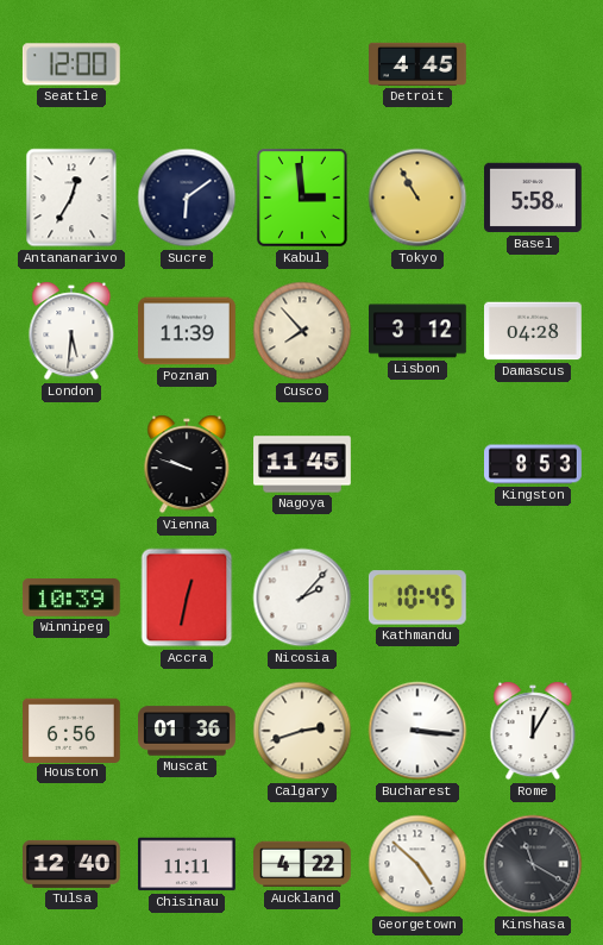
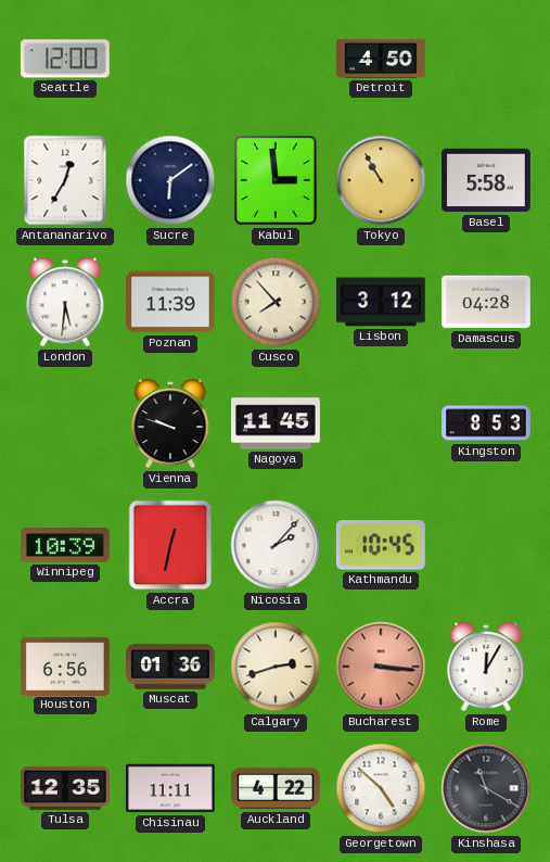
Detroit: 4:45 -> 4:50 (382, 59)
Bucharest dial: white -> salmon (381, 667)
Tulsa: 12:40 -> 12:35 (66, 788)
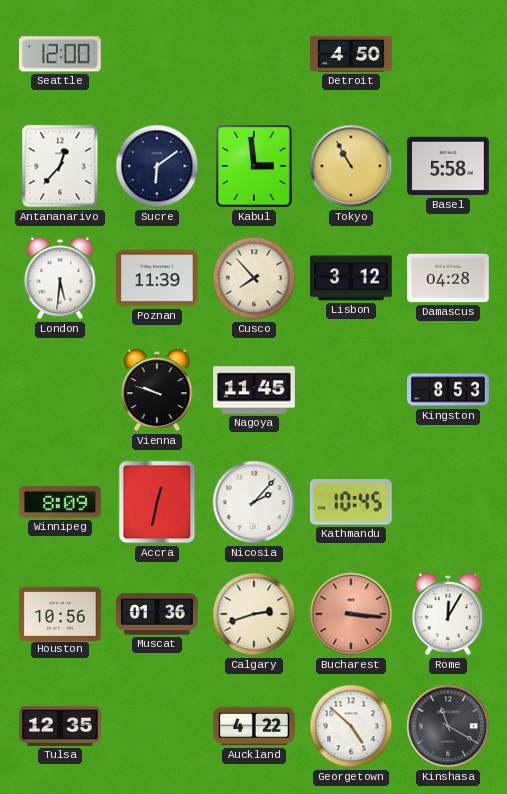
Antananarivo: 12:35 -> 12:37 (60, 166)
Winnipeg: 10:39 -> 8:09 (60, 503)
Houston: 6:56 -> 10:56 (61, 613)
Chisinau: 11:11 -> none (171, 788)
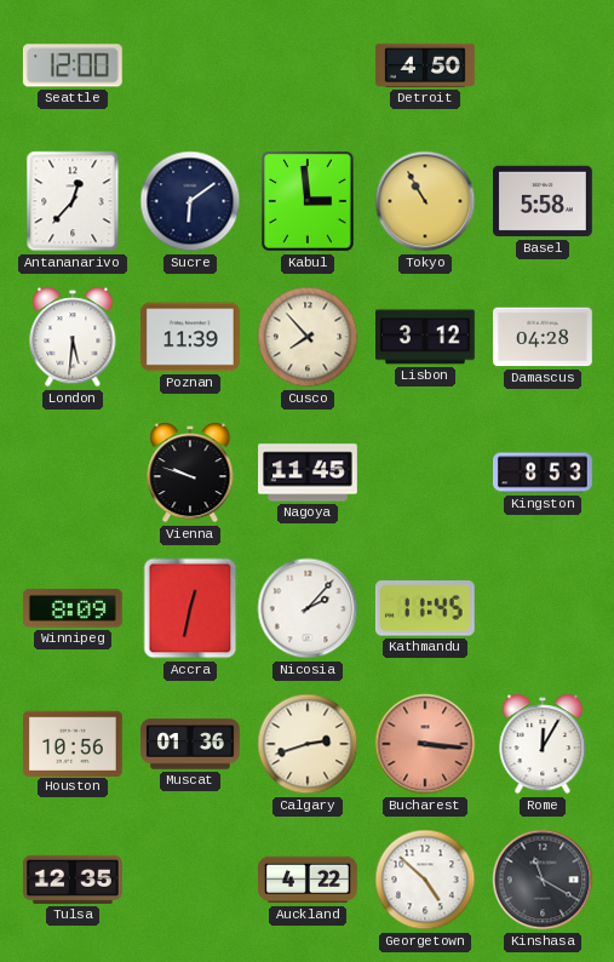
Kathmandu: 10:45 -> 11:45 (425, 608)
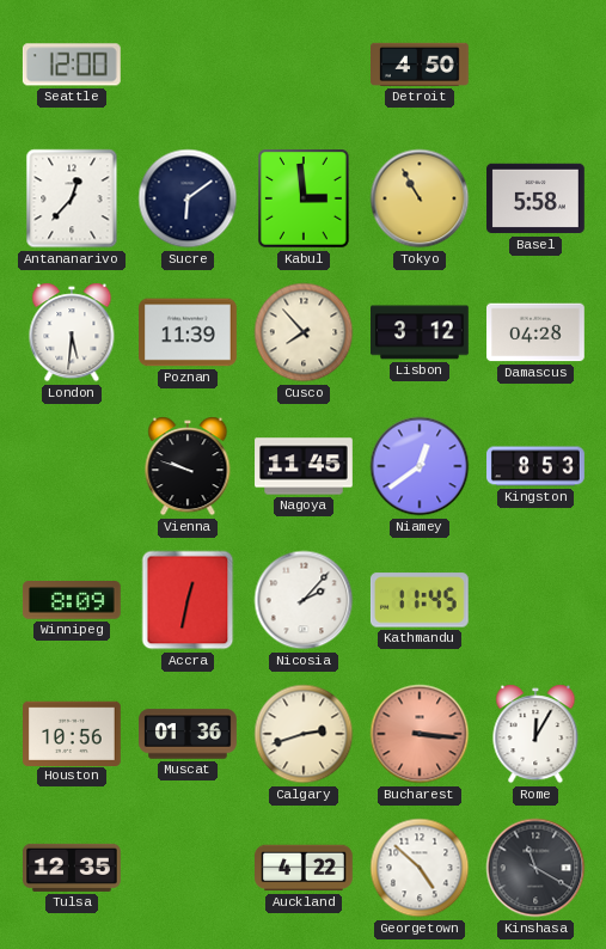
Niamey: none -> 12:39 (420, 466)
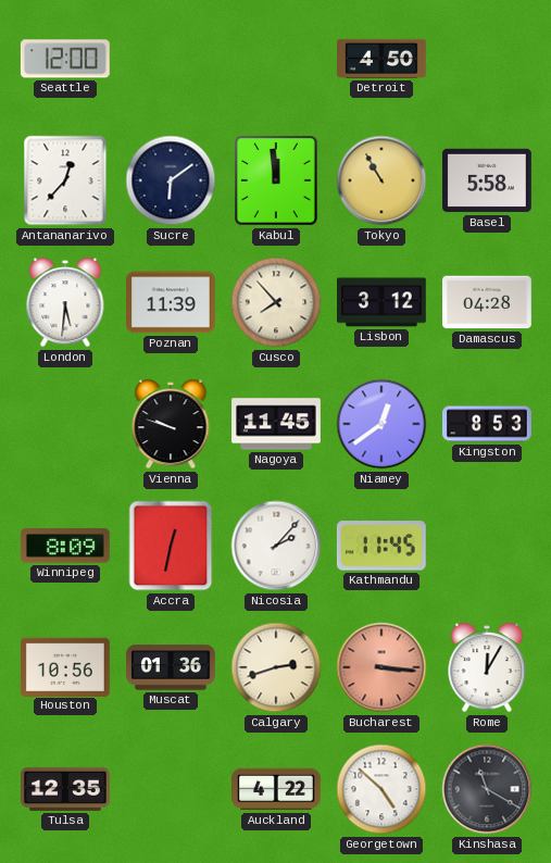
Kabul: 2:59 -> 11:59 (277, 180)
